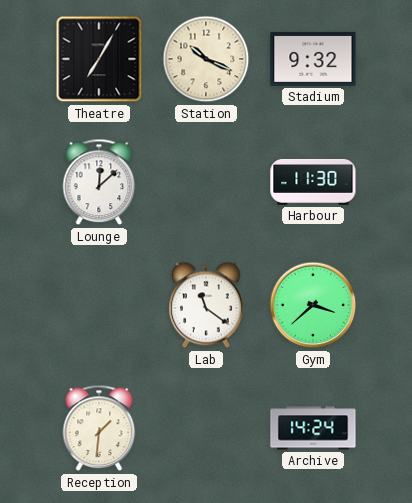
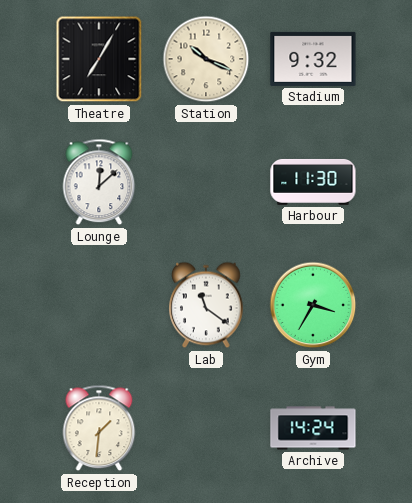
Gym: 3:38 -> 3:35 (313, 305)
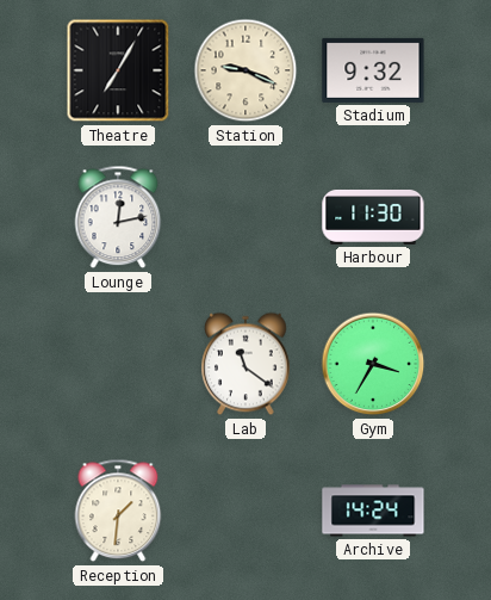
Station: 10:19 -> 9:19 (245, 70)
Lounge: 12:08 -> 12:13 (118, 217)
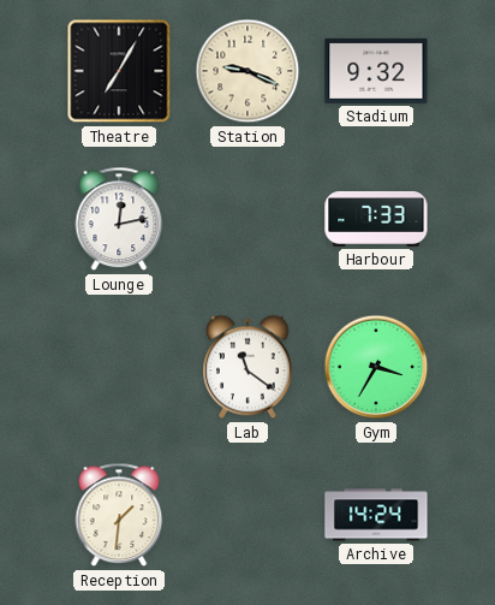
Harbour: 11:30 -> 7:33 (376, 219)
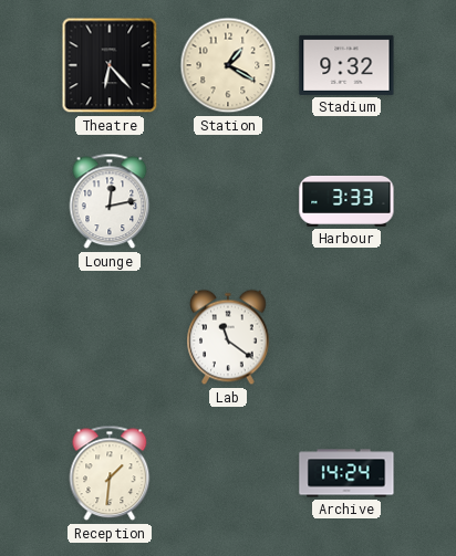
Theatre: 7:05 -> 6:23 (110, 65)
Station: 9:19 -> 1:20 (228, 65)
Harbour: 7:33 -> 3:33 (346, 201)
Gym: 3:35 -> none (376, 367)
